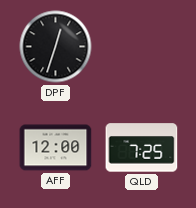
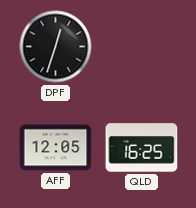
AFF: 12:00 -> 12:05 (56, 148)
QLD: 7:25 -> 16:25 (142, 148)
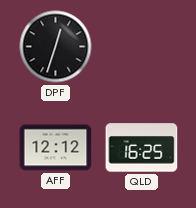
AFF: 12:05 -> 12:12 (56, 148)
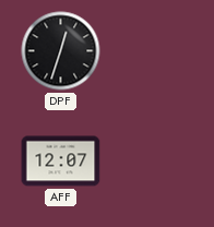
AFF: 12:12 -> 12:07 (61, 162)
QLD: 16:25 -> none (142, 148)
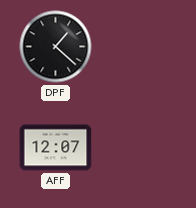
DPF: 12:33 -> 1:22 (56, 47)
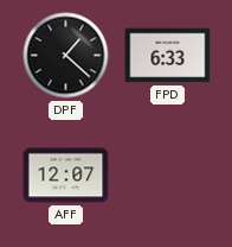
FPD: none -> 6:33 (168, 56)
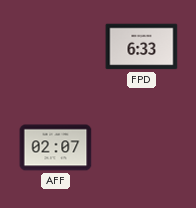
DPF: 1:22 -> none (66, 56)
AFF: 12:07 -> 02:07 (56, 148)
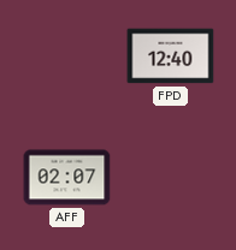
FPD: 6:33 -> 12:40 (171, 56)
